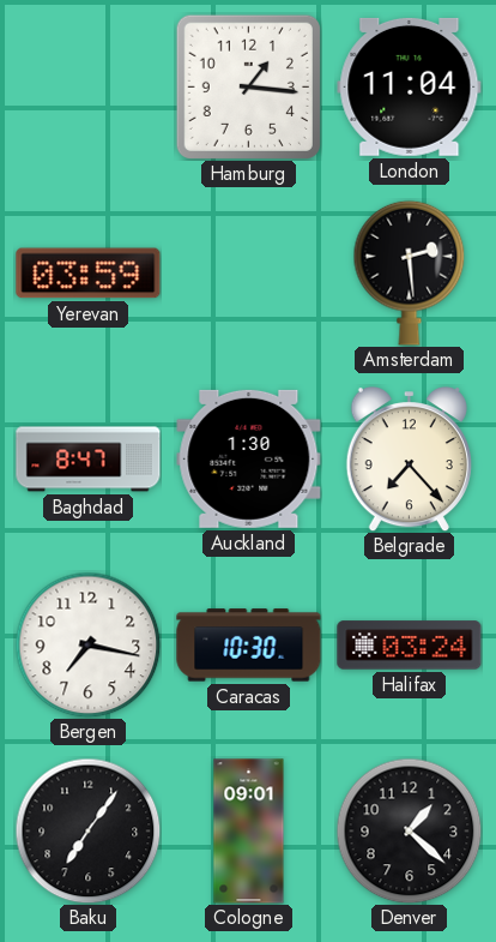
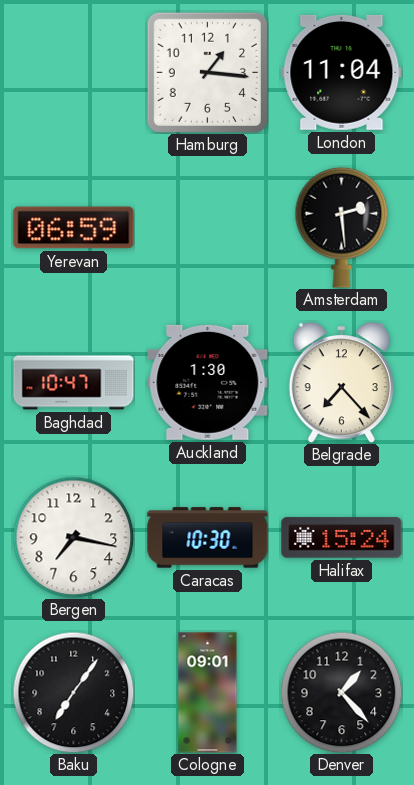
Yerevan: 03:59 -> 06:59 (74, 228)
Baghdad: 8:47 -> 10:47 (74, 383)
Halifax: 03:24 -> 15:24 (342, 538)
Denver: 1:22 -> 1:23 (341, 692)
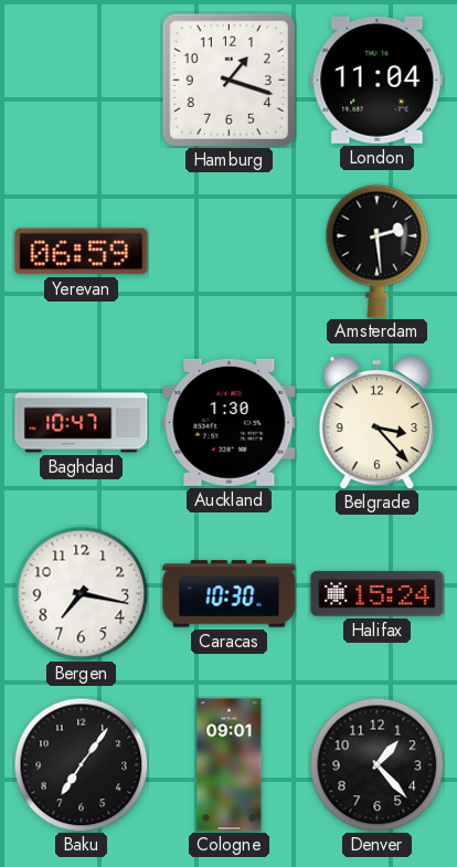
Hamburg: 1:16 -> 1:18 (228, 80)
Belgrade: 7:23 -> 3:23 (376, 422)
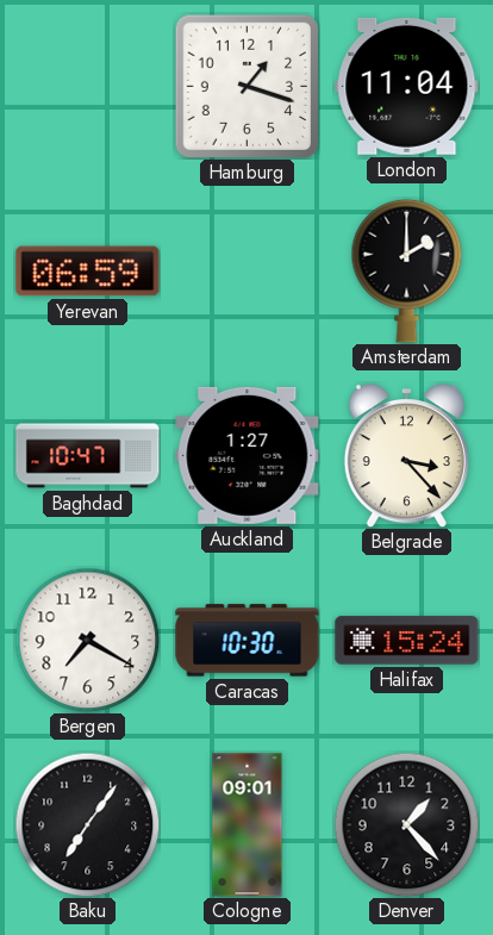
Amsterdam: 2:29 -> 2:00 (407, 270)
Auckland: 1:30 -> 1:27 (248, 455)
Bergen: 7:17 -> 7:20 (87, 640)
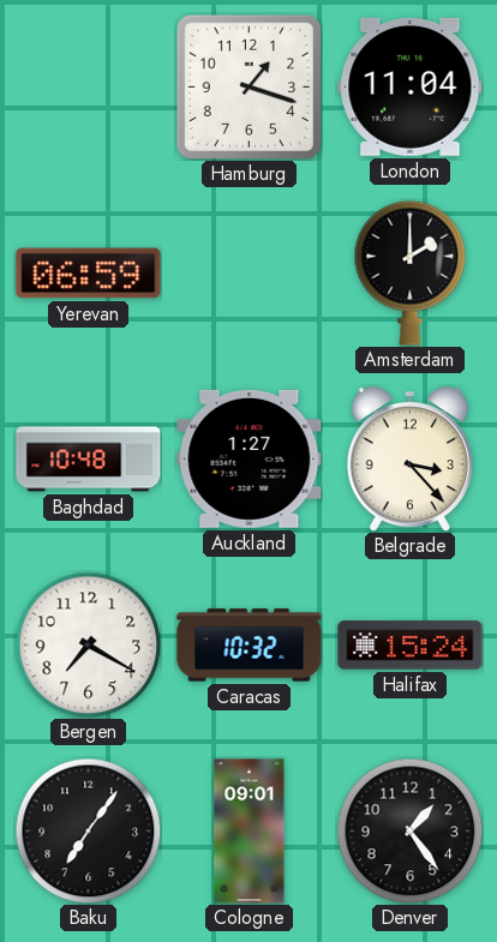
Baghdad: 10:47 -> 10:48 (89, 460)
Caracas: 10:30 -> 10:32 (250, 646)
Denver: 1:23 -> 1:24 (409, 830)
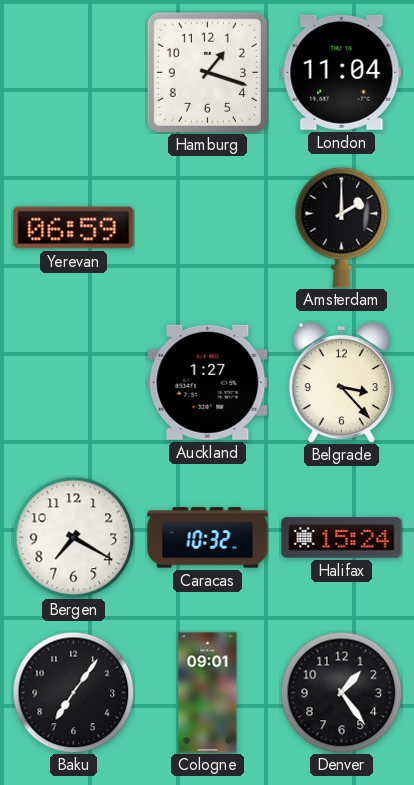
Baghdad: 10:48 -> none (89, 460)
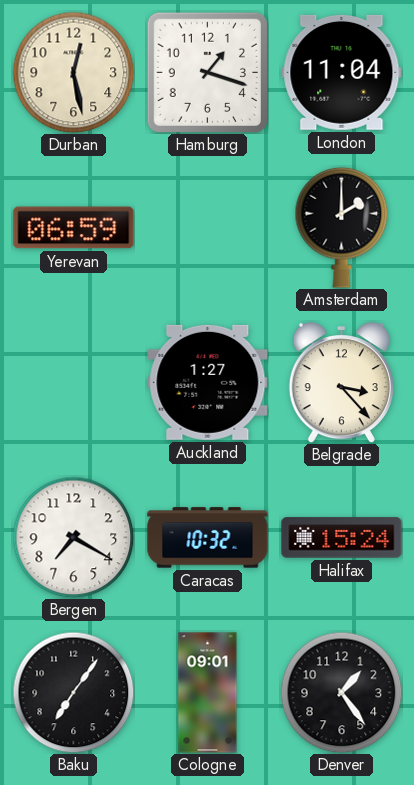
Durban: none -> 12:28 (73, 72)
